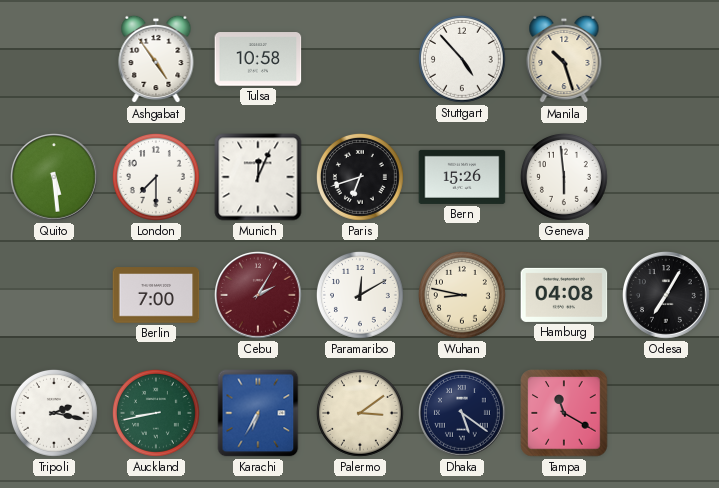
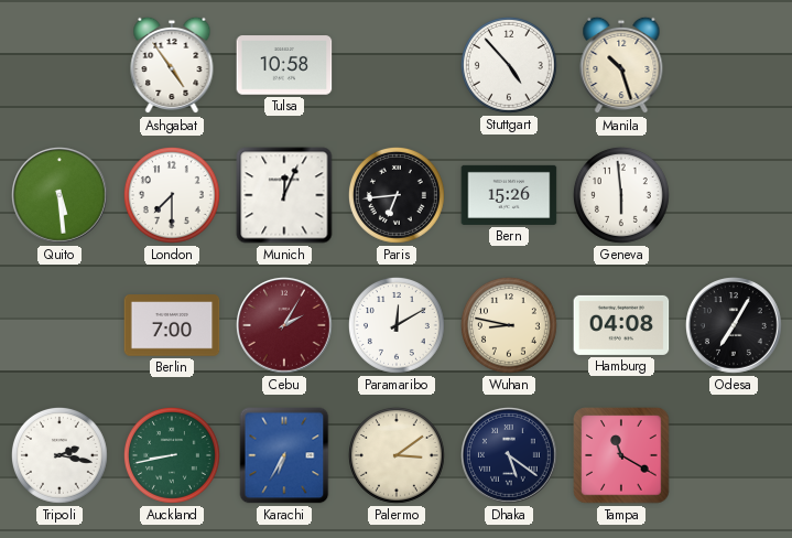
Paris: 6:42 -> 6:44 (397, 195)
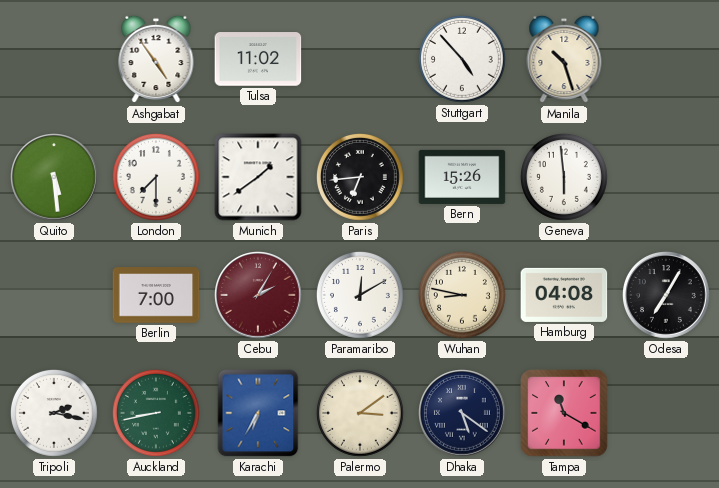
Tulsa: 10:58 -> 11:02 (258, 59)
Munich: 12:04 -> 1:39 (258, 177)
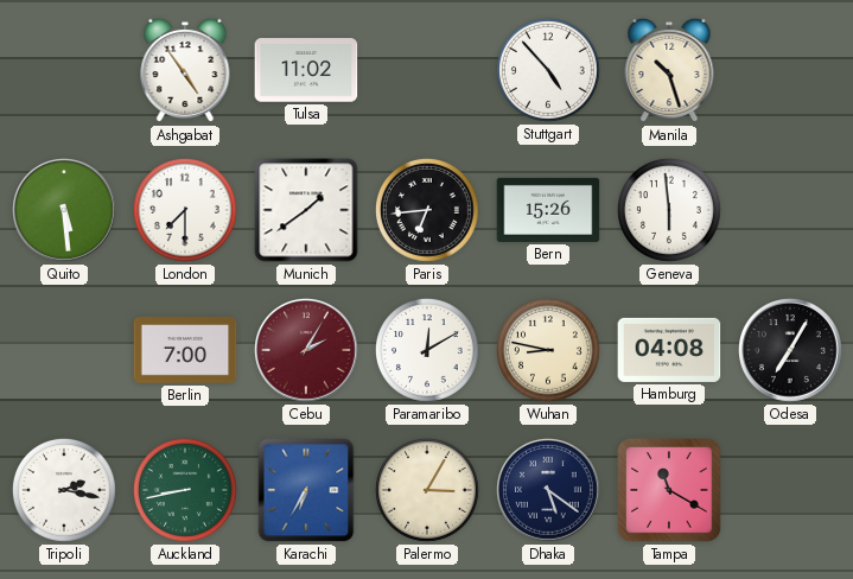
Palermo: 3:09 -> 3:05 (427, 490)
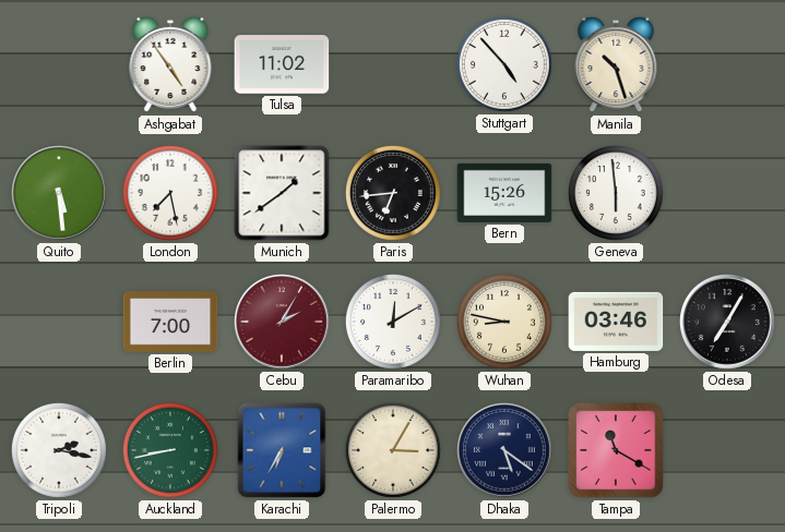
London: 7:30 -> 7:28 (170, 193)
Hamburg: 04:08 -> 03:46 (616, 322)
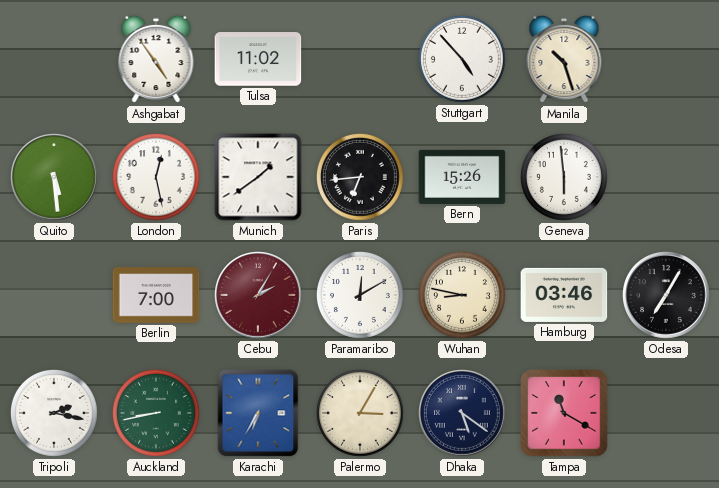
London: 7:28 -> 12:28 (156, 177)
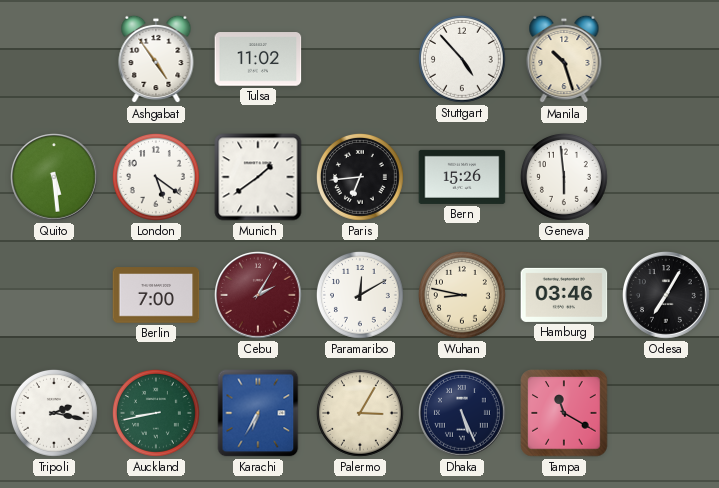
London: 12:28 -> 5:21 (156, 177)
Dhaka: 5:21 -> 5:26 (463, 414)
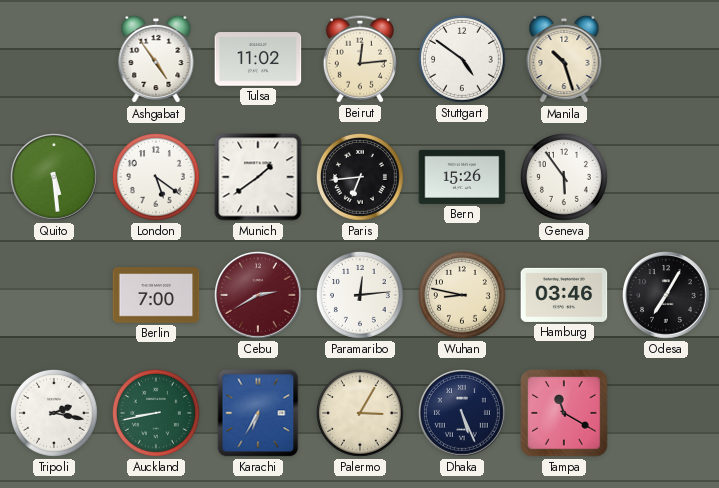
Beirut: none -> 12:14 (360, 59)
Stuttgart: 4:53 -> 4:51 (462, 59)
Geneva: 5:59 -> 5:54 (564, 177)
Cebu: 2:05 -> 2:40 (259, 296)
Paramaribo: 12:10 -> 12:14 (360, 295)
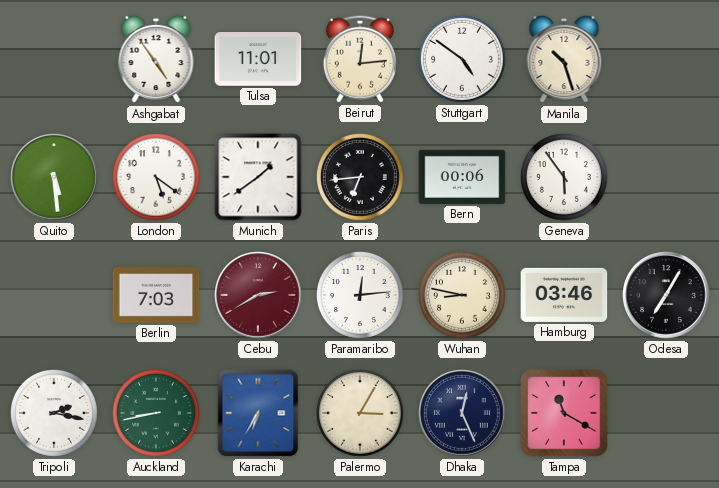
Tulsa: 11:02 -> 11:01 (258, 59)
Bern: 15:26 -> 00:06 (462, 177)
Berlin: 7:00 -> 7:03 (156, 295)
Dhaka: 5:26 -> 12:26 (463, 414)
